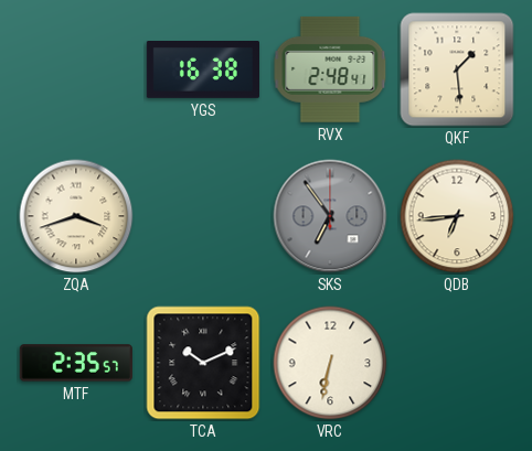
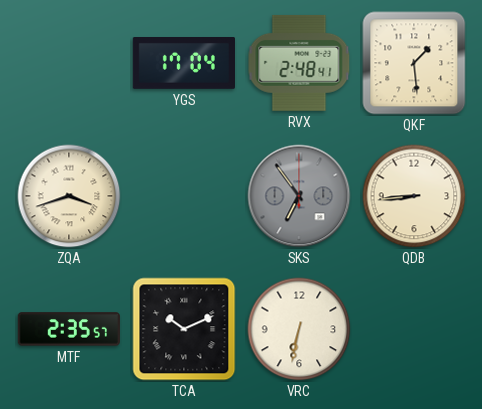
YGS: 16:38 -> 17:04 (183, 64)
QDB: 6:44 -> 8:44 (414, 196)
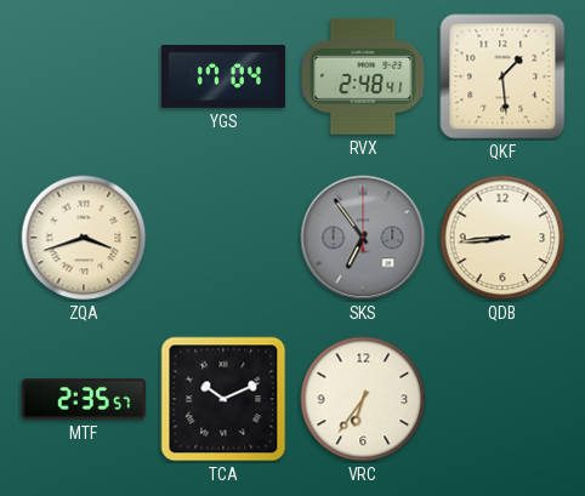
VRC: 6:32 -> 6:36 (363, 399)
